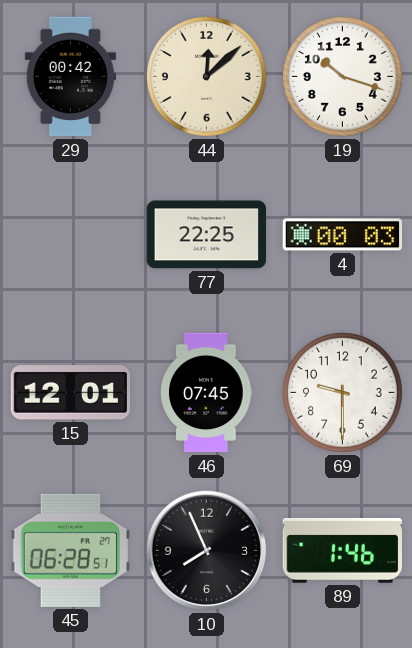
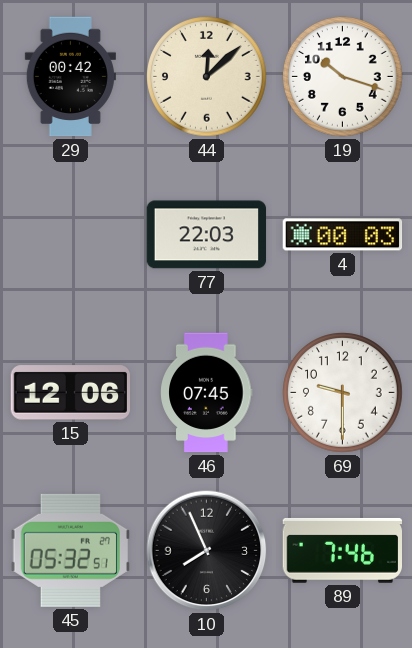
77: 22:25 -> 22:03 (207, 235)
15: 12:01 -> 12:06 (71, 393)
45: 06:28 -> 05:32 (70, 550)
89: 1:46 -> 7:46 (342, 550)
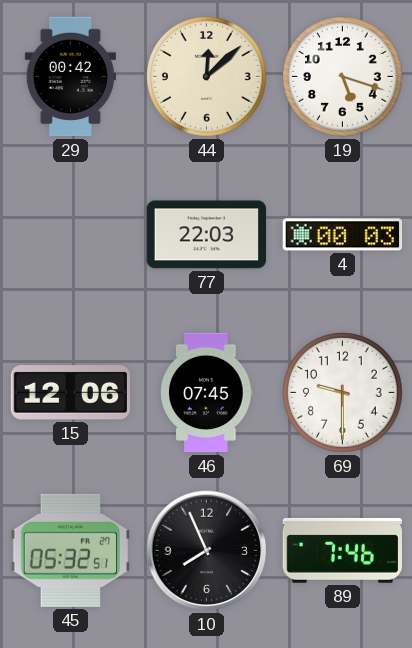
19: 10:18 -> 5:18 (343, 77)
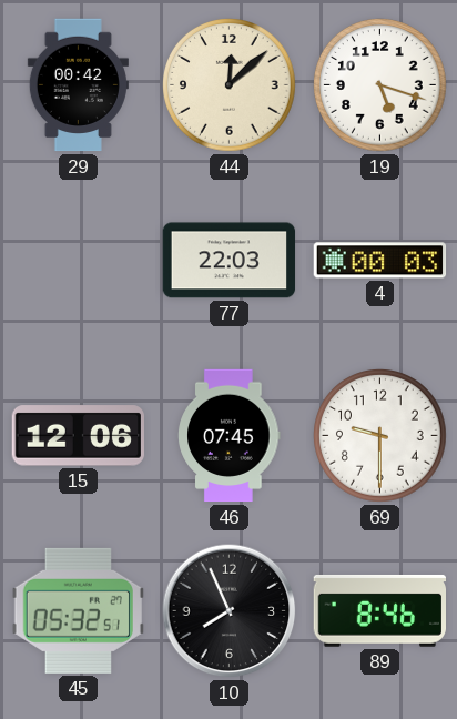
89: 7:46 -> 8:46 (379, 610)
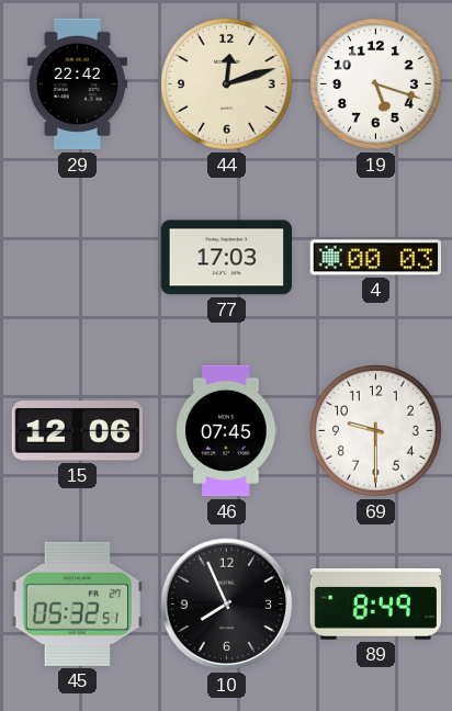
29: 00:42 -> 22:42 (77, 84)
44: 12:08 -> 12:12 (227, 84)
77: 22:03 -> 17:03 (227, 258)
89: 8:46 -> 8:49 (375, 603)
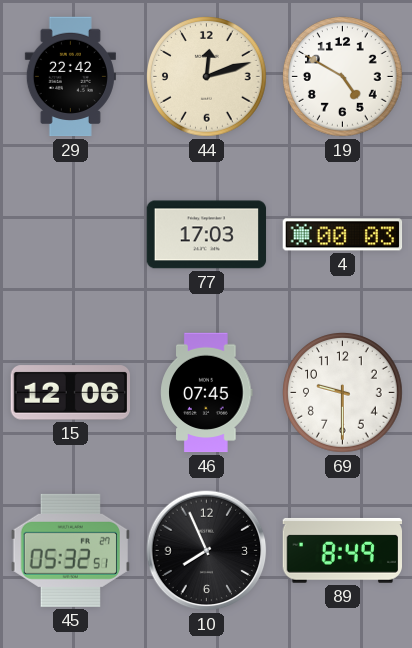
19: 5:18 -> 4:50 (343, 77)
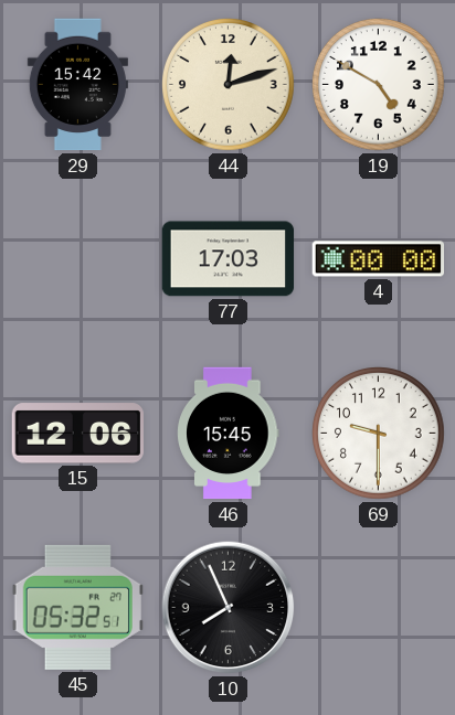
29: 22:42 -> 15:42 (77, 85)
4: 00:03 -> 00:00 (379, 259)
46: 07:45 -> 15:45 (229, 434)
89: 8:49 -> none (342, 550)
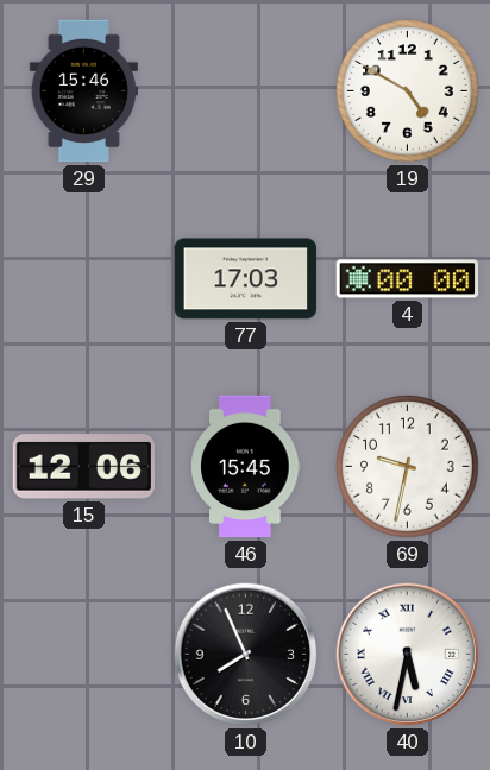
29: 15:42 -> 15:46 (83, 91)
44: 12:12 -> none (229, 85)
69: 9:30 -> 9:32 (408, 467)
45: 05:32 -> none (77, 607)
40: none -> 5:32 (408, 655)
